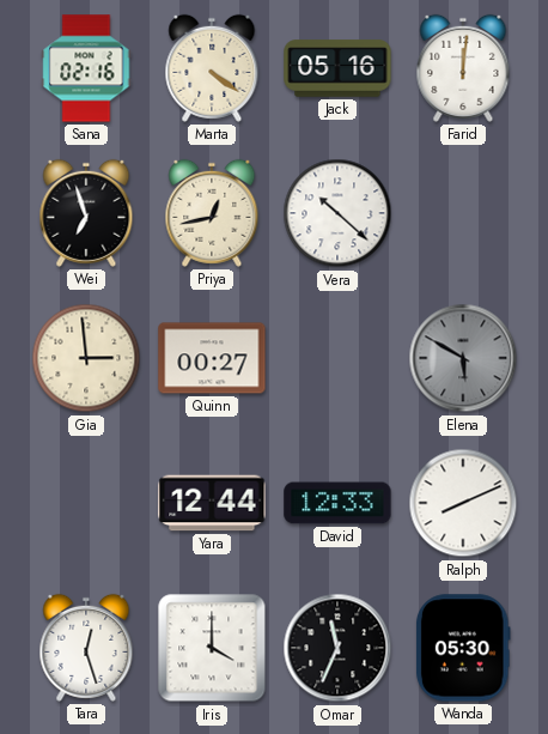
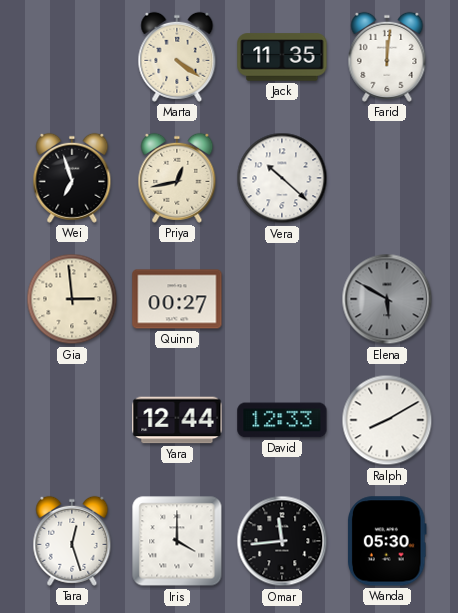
Sana: 02:16 -> none (86, 68)
Jack: 05:16 -> 11:35 (282, 57)
Ralph: 8:11 -> 8:10 (387, 420)
Omar: 11:34 -> 11:44 (282, 541)
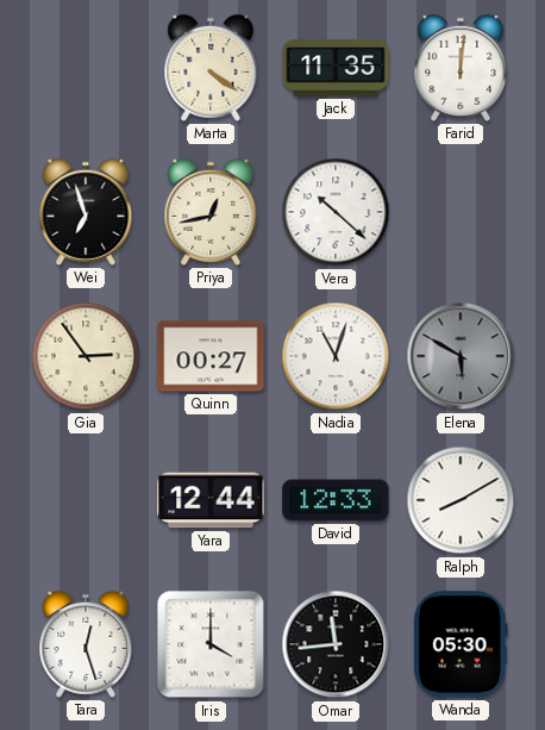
Gia: 2:59 -> 2:54 (86, 356)
Nadia: none -> 11:03 (336, 356)
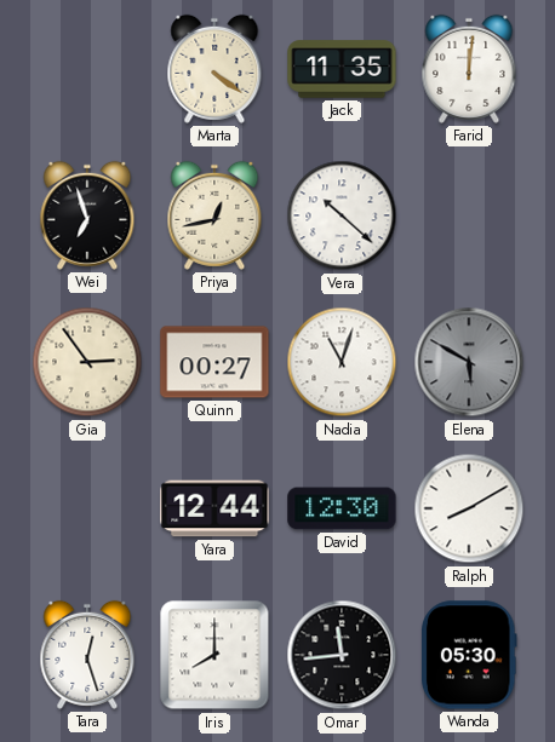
David: 12:33 -> 12:30 (342, 508)
Iris: 4:00 -> 8:00 (214, 655)
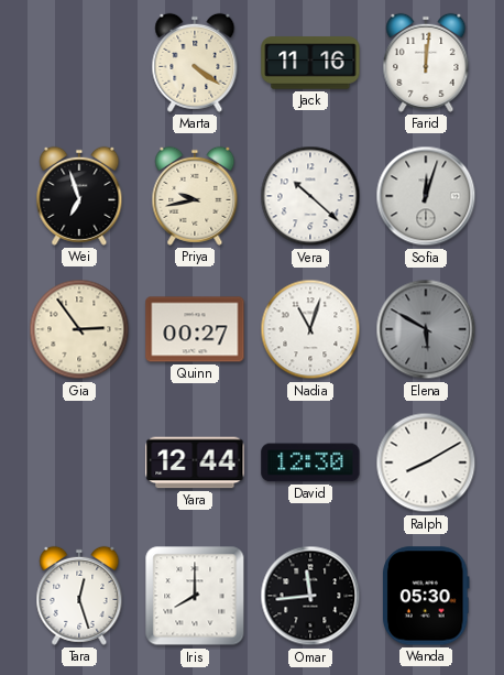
Jack: 11:35 -> 11:16 (310, 63)
Priya: 12:43 -> 9:43 (195, 196)
Sofia: none -> 12:03 (426, 196)
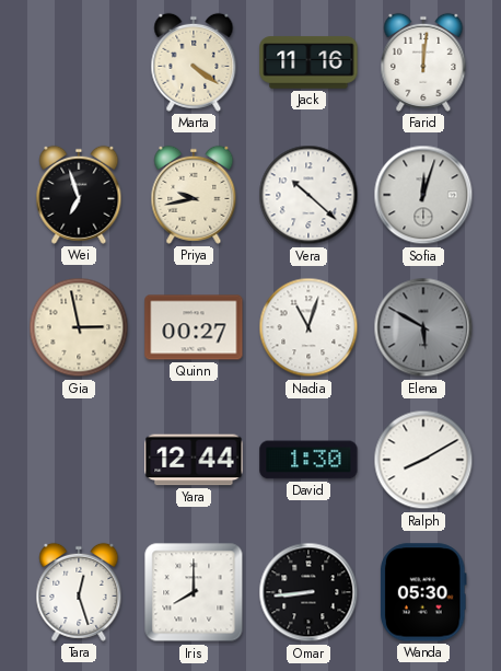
Gia: 2:54 -> 2:58 (79, 327)
David: 12:30 -> 1:30 (308, 460)
Omar: 11:44 -> 8:44 (308, 592)
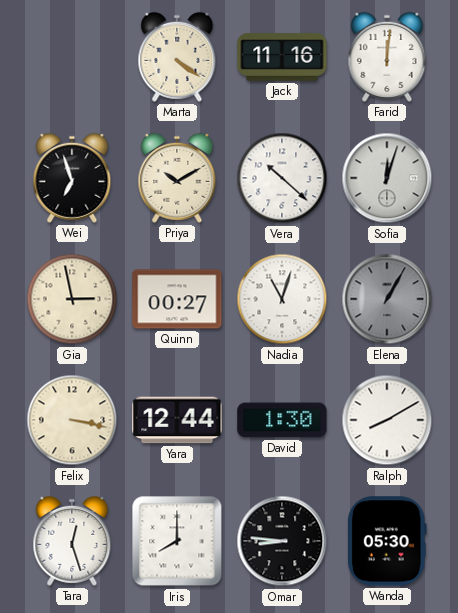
Priya: 9:43 -> 10:10 (177, 178)
Elena: 5:50 -> 1:05 (387, 299)
Felix: none -> 3:17 (72, 420)
Omar: 8:44 -> 8:46 (282, 541)
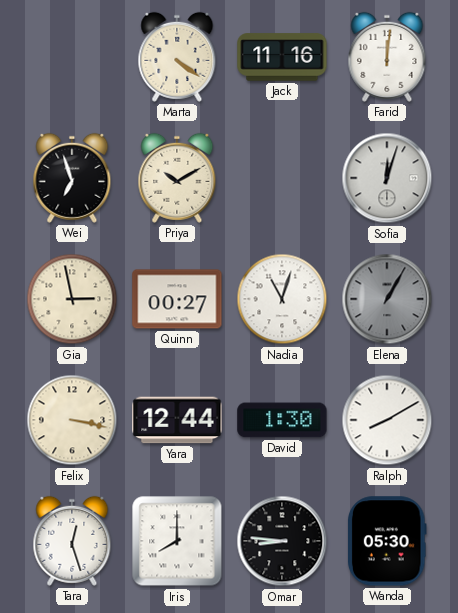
Vera: 10:22 -> none (282, 178)
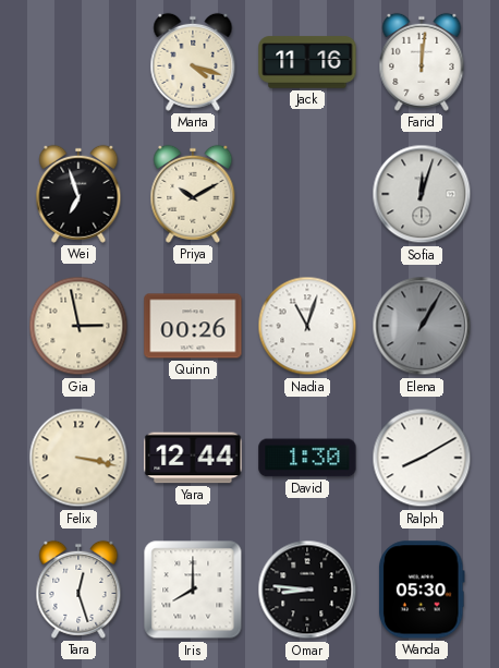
Marta: 4:21 -> 4:18 (193, 62)
Quinn: 00:27 -> 00:26 (193, 326)
